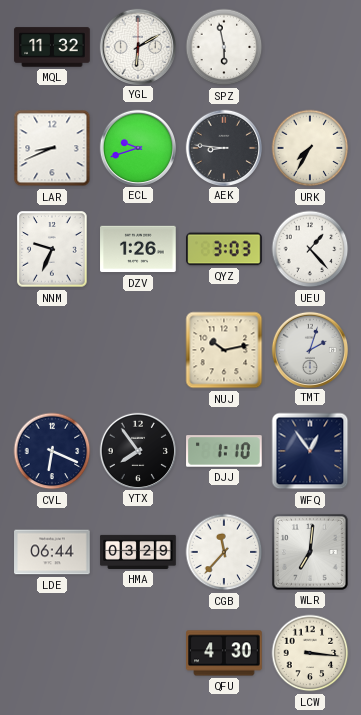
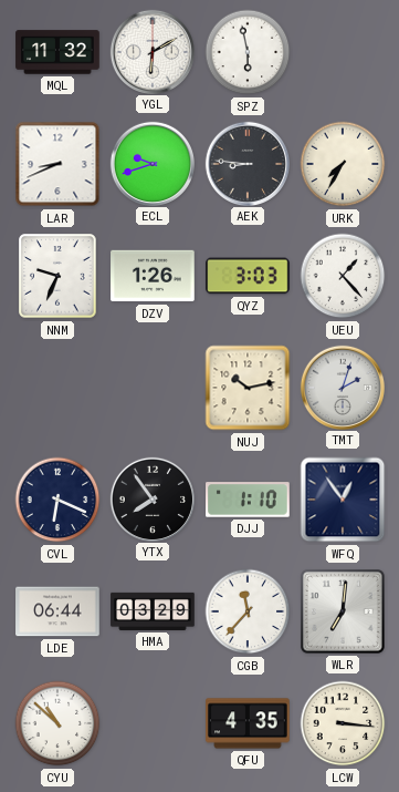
CYU: none -> 10:52 (57, 723)
QFU: 4:30 -> 4:35 (248, 723)
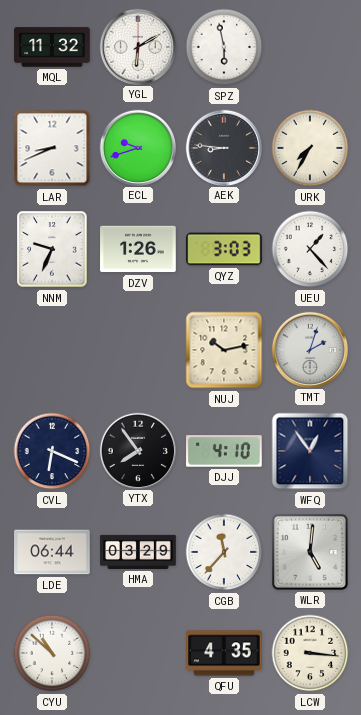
DJJ: 1:10 -> 4:10 (224, 451)
WLR: 7:01 -> 5:01 (311, 553)
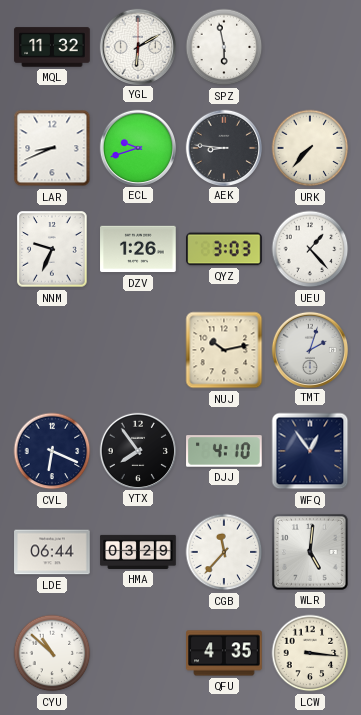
URK: 7:35 -> 7:37 (310, 148)
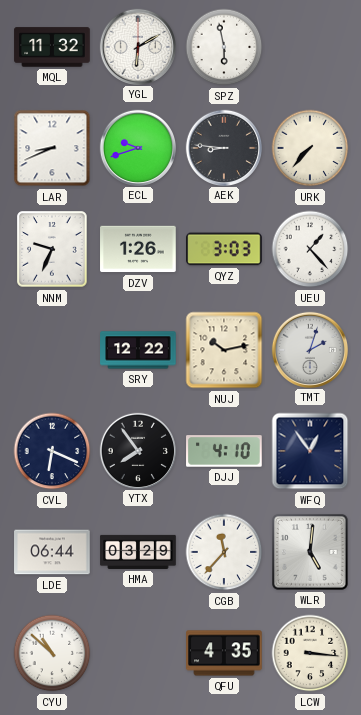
SRY: none -> 12:22 (138, 350)
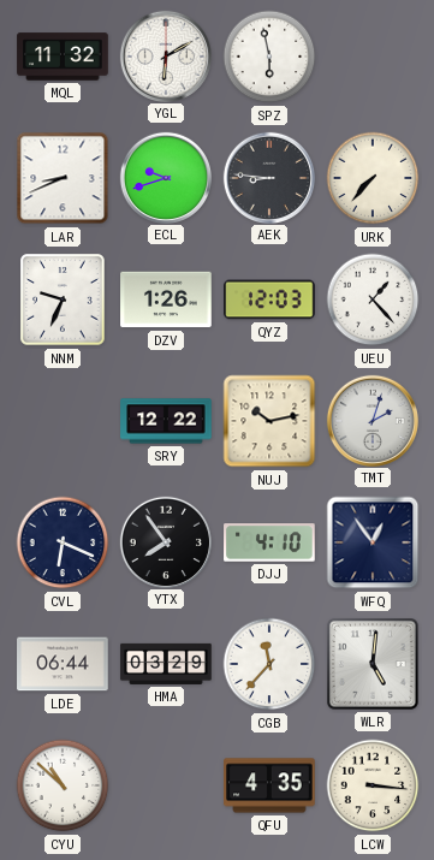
QYZ: 3:03 -> 12:03 (269, 299)
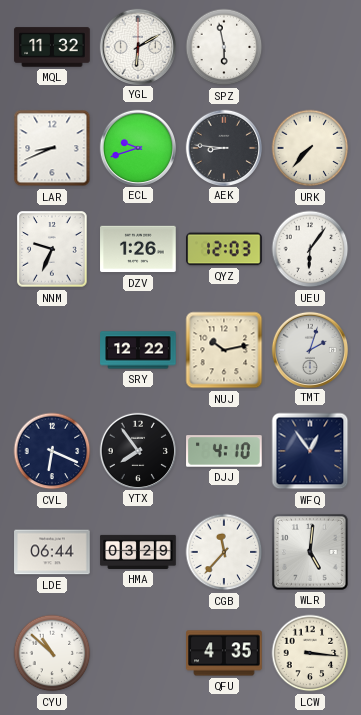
UEU: 1:23 -> 6:06 (310, 249)
